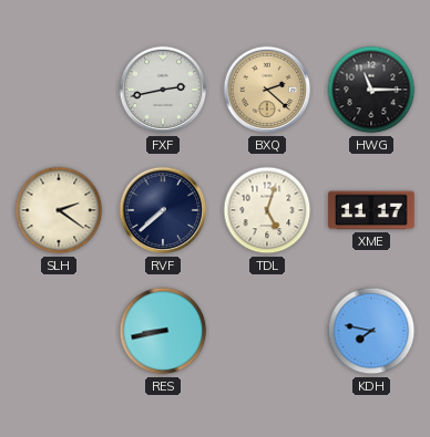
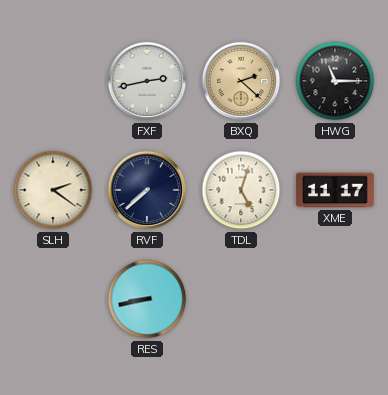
KDH: 7:47 -> none (371, 331)
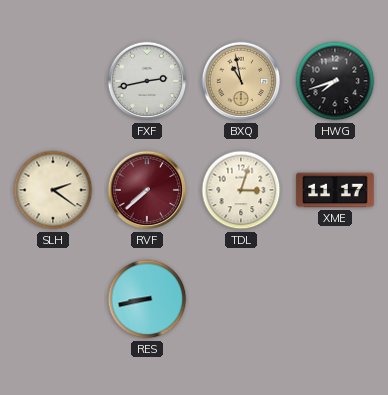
BXQ: 2:22 -> 10:58 (241, 81)
HWG: 11:15 -> 7:42 (335, 81)
RVF dial: navy -> burgundy (147, 190)
TDL: 5:03 -> 3:03 (241, 190)
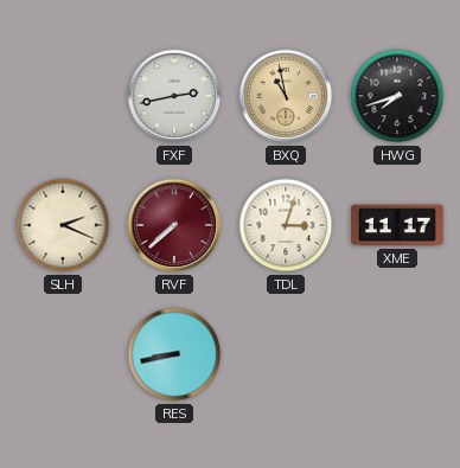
SLH: 2:21 -> 2:19 (63, 225)
